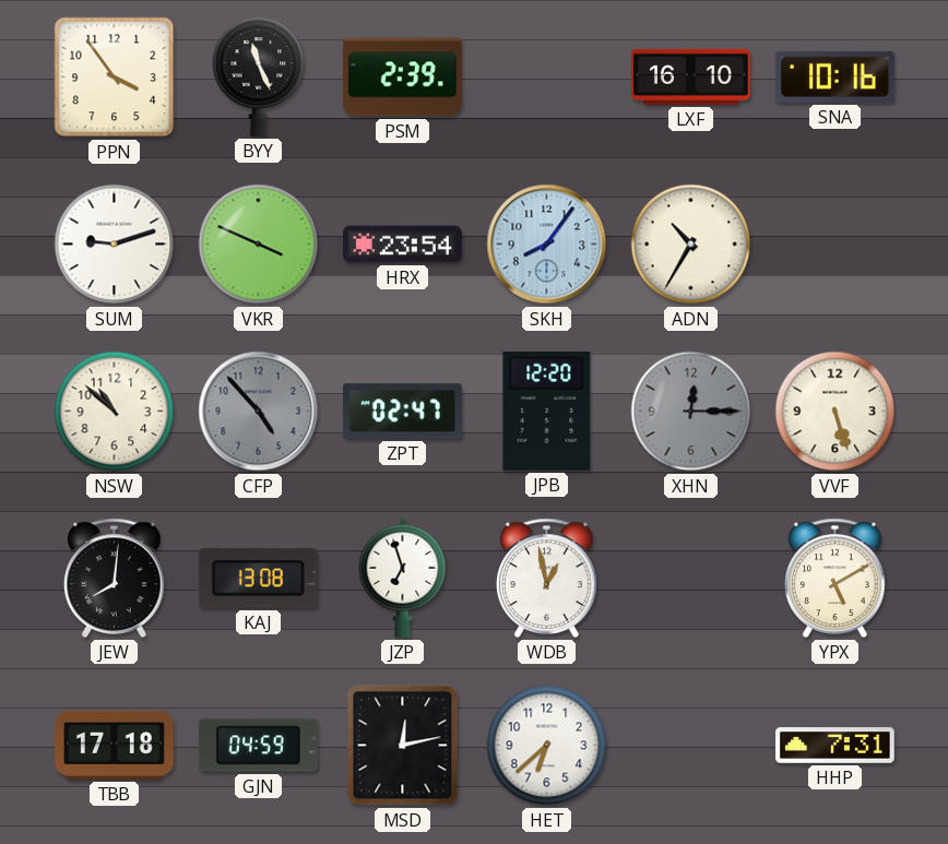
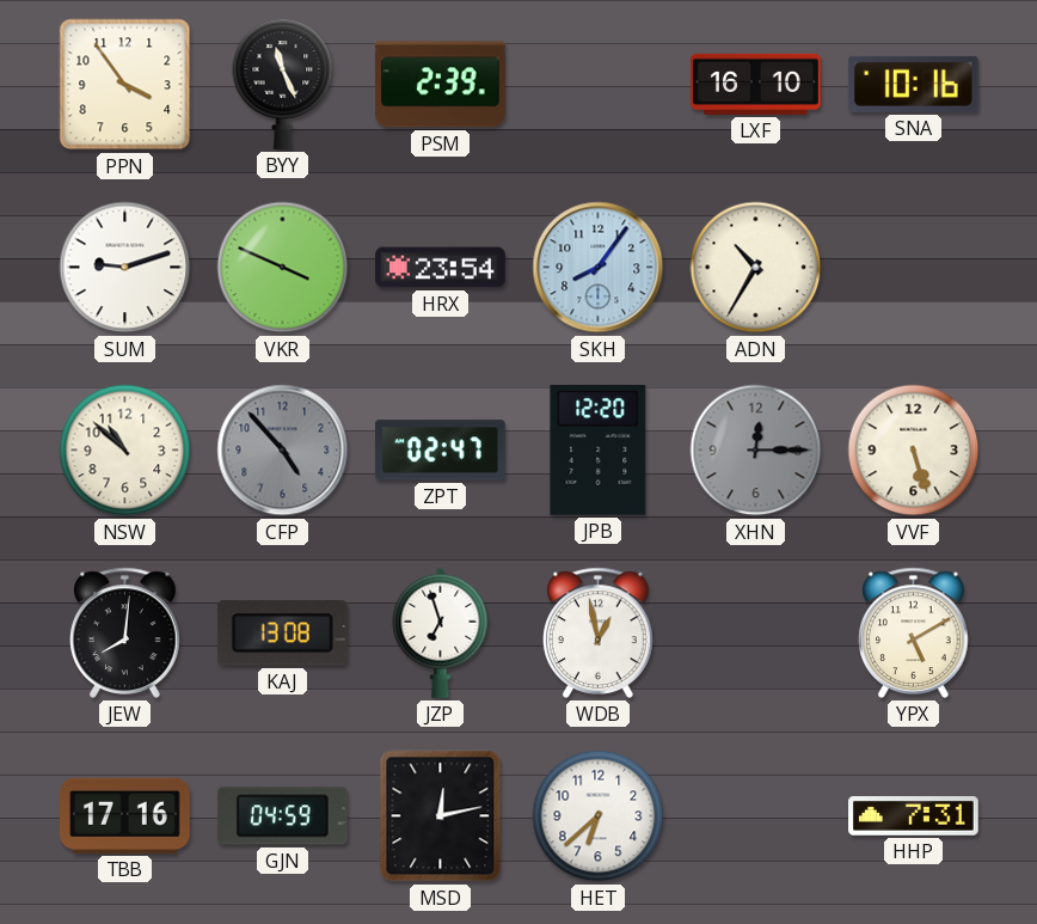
TBB: 17:18 -> 17:16 (125, 815)
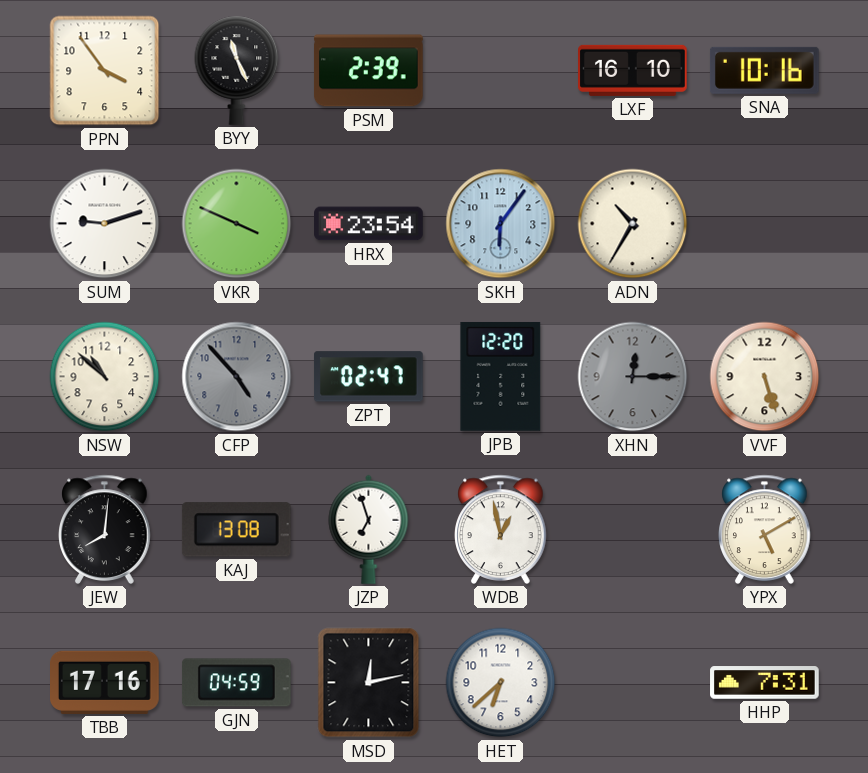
SKH: 8:06 -> 6:06 (501, 224)
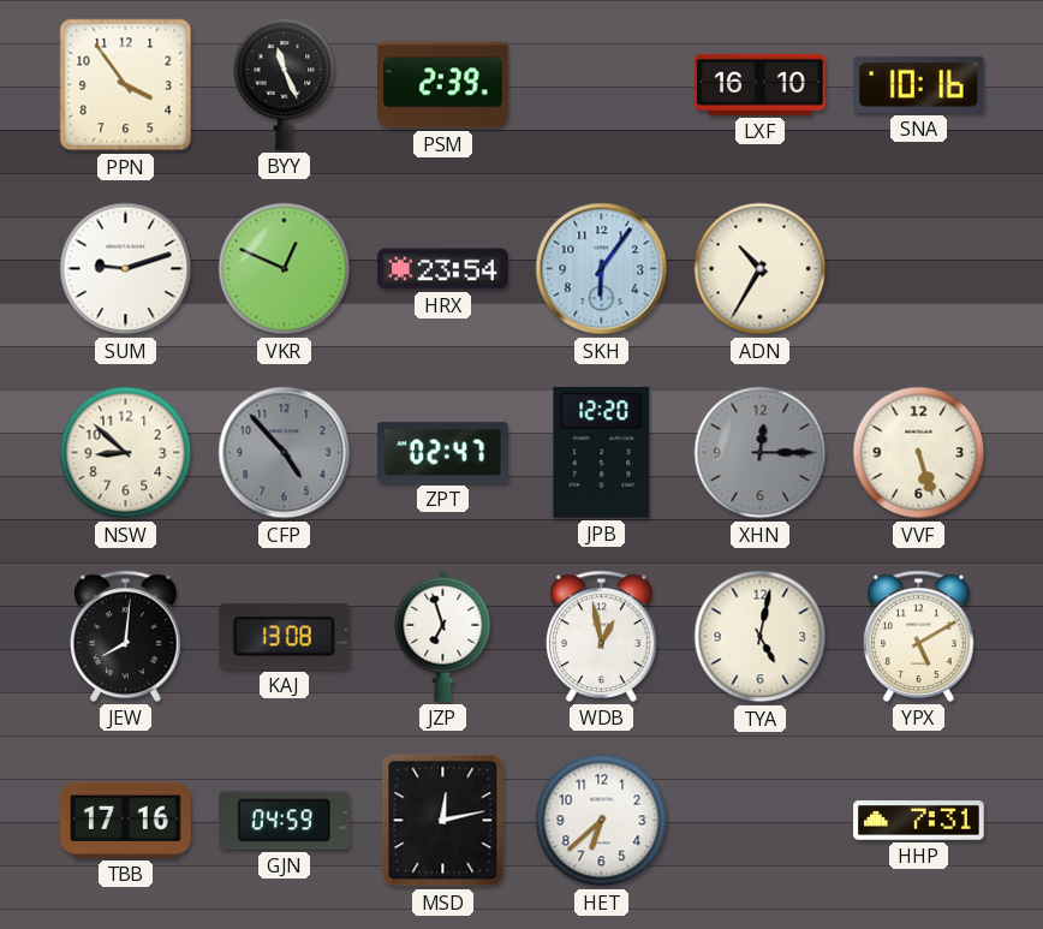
VKR: 3:49 -> 12:49 (285, 269)
NSW: 10:52 -> 8:52 (126, 453)
TYA: none -> 5:02 (761, 637)
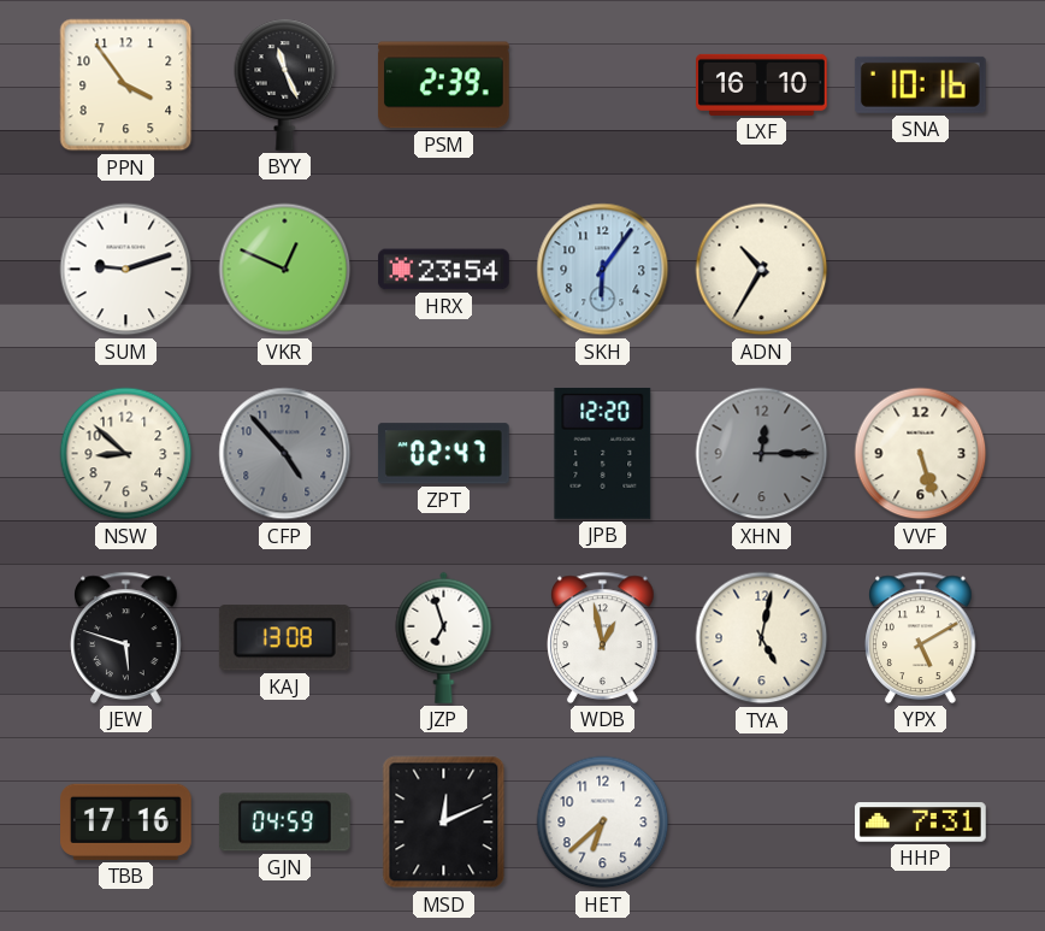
JEW: 8:01 -> 5:48 (126, 637)
MSD: 12:13 -> 12:11 (444, 823)
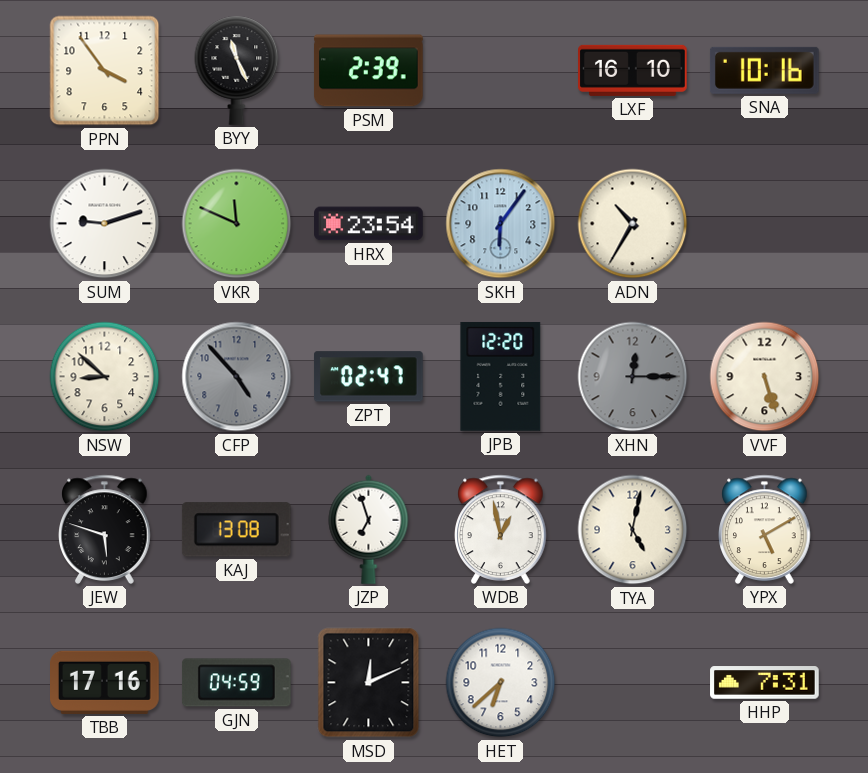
VKR: 12:49 -> 11:49 (237, 224)
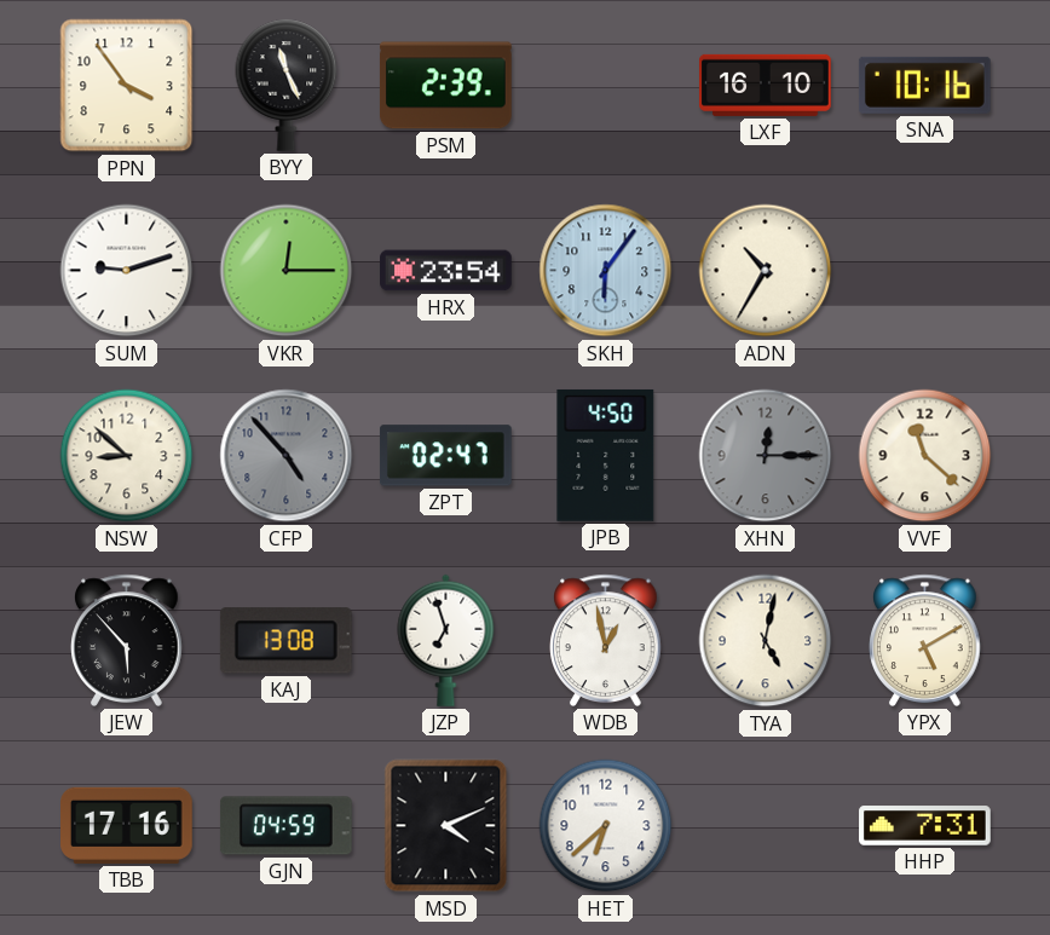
VKR: 11:49 -> 12:15 (287, 271)
JPB: 12:20 -> 4:50 (606, 455)
VVF: 5:27 -> 11:22 (925, 456)
JEW: 5:48 -> 5:53 (127, 640)
MSD: 12:11 -> 4:11 (446, 826)
